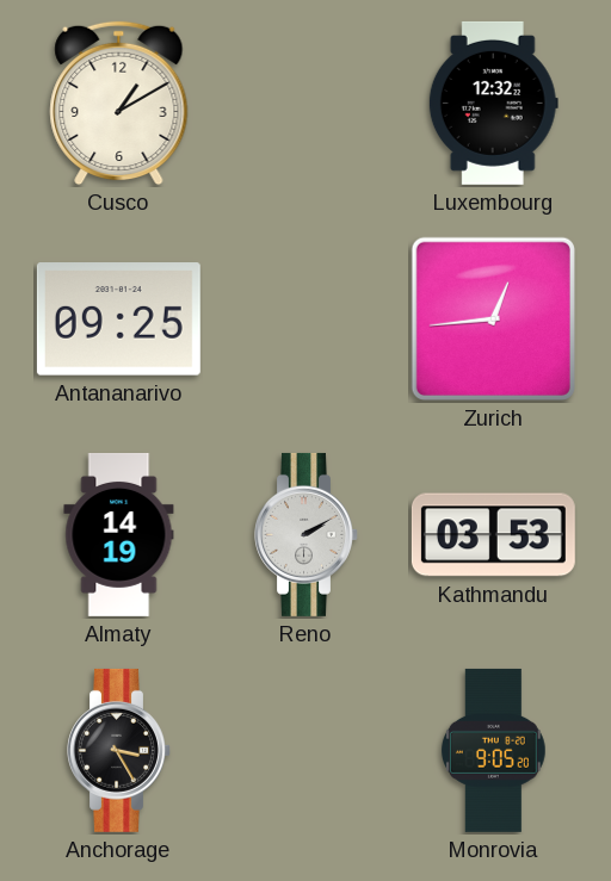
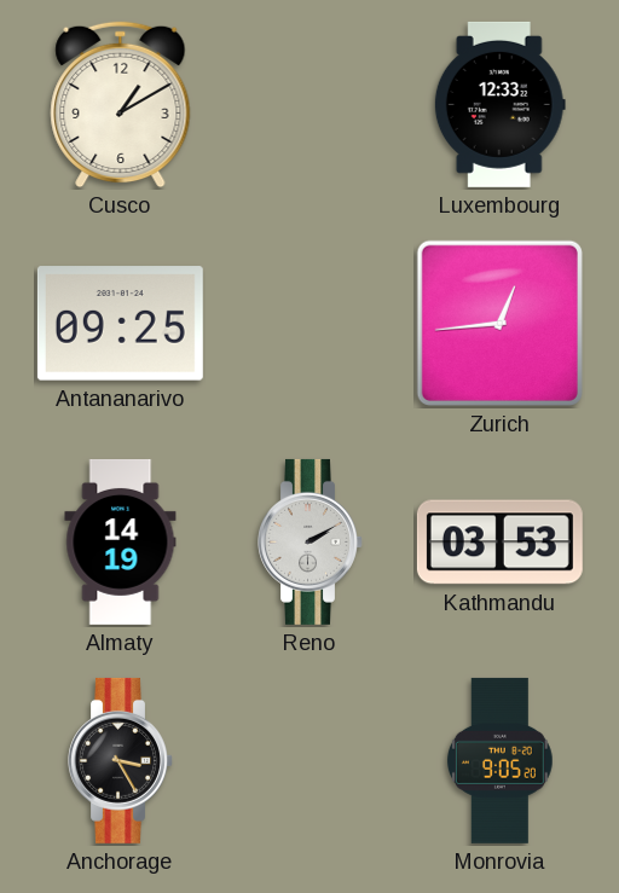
Luxembourg: 12:32 -> 12:33 (499, 104)
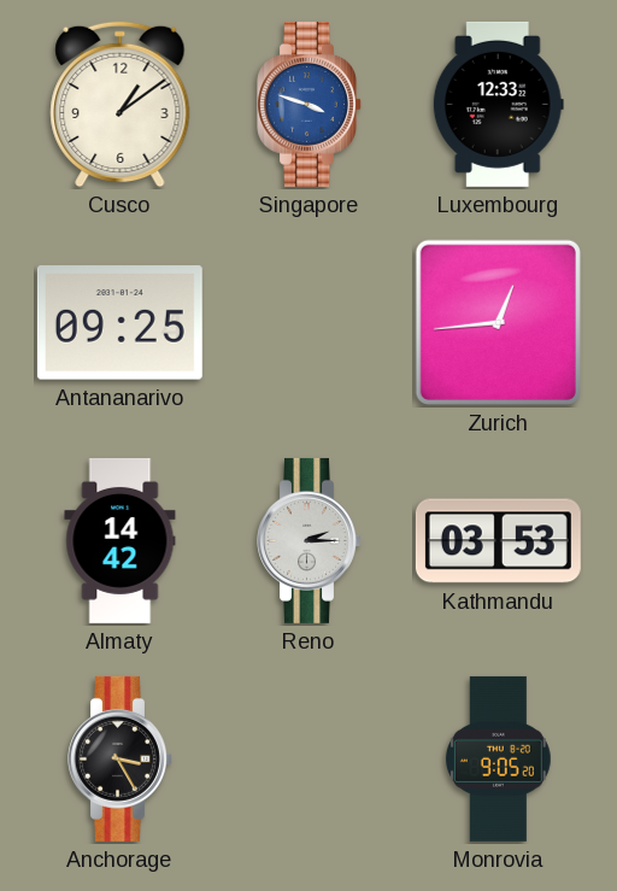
Cusco: 1:10 -> 1:09 (121, 105)
Singapore: none -> 3:48 (310, 104)
Almaty: 14:19 -> 14:42 (121, 540)
Reno: 2:10 -> 2:15 (310, 540)
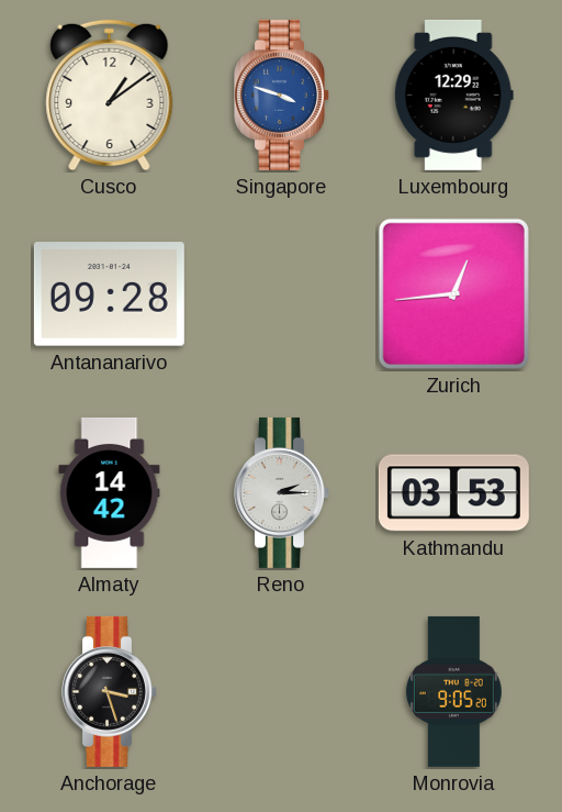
Luxembourg: 12:33 -> 12:29 (453, 94)
Antananarivo: 09:25 -> 09:28 (109, 294)
Anchorage: 3:25 -> 3:27 (110, 691)
